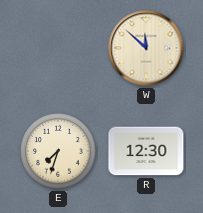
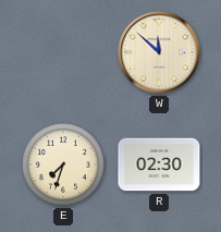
R: 12:30 -> 02:30 (159, 164)
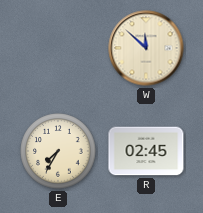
E: 7:33 -> 7:35 (58, 151)
R: 02:30 -> 02:45 (146, 151)
